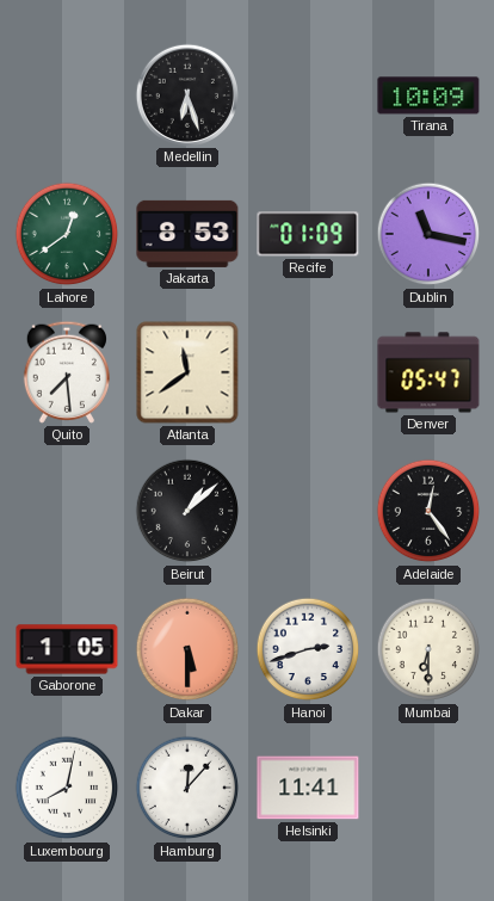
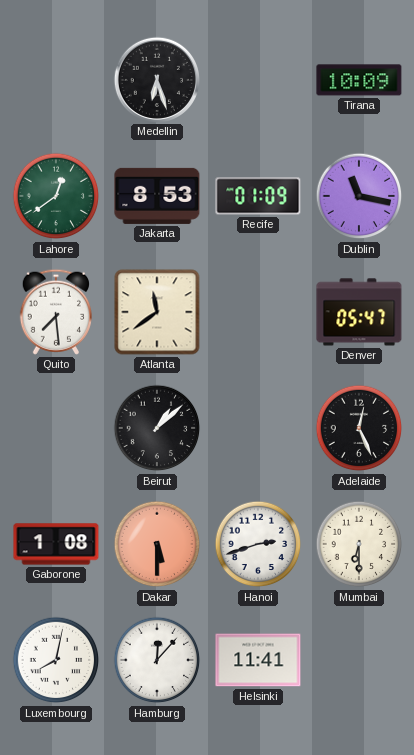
Adelaide: 12:24 -> 12:26 (359, 428)
Gaborone: 1:05 -> 1:08 (56, 544)
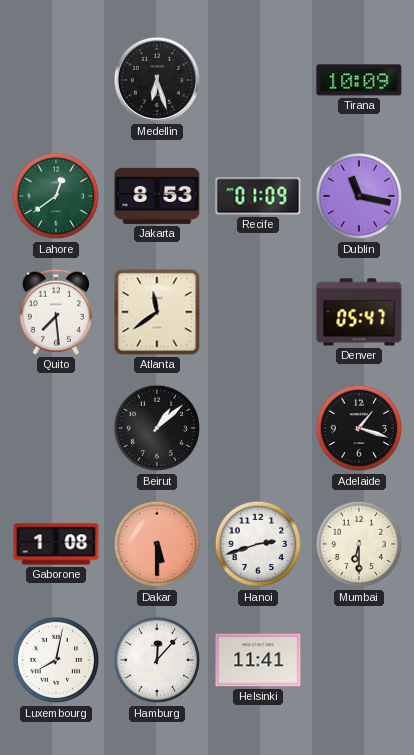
Adelaide: 12:26 -> 1:18 (359, 428)
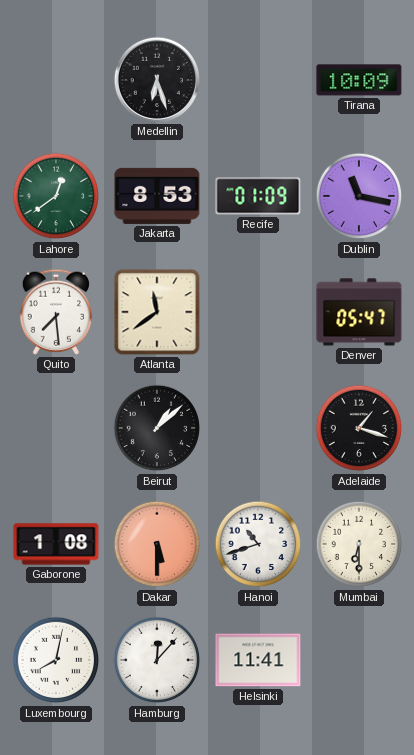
Hanoi: 2:42 -> 10:42 (258, 544)
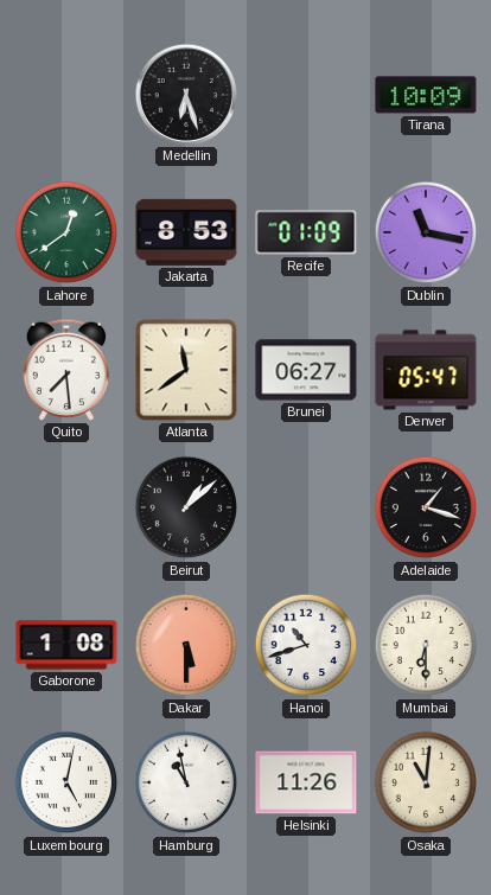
Brunei: none -> 06:27 (306, 370)
Luxembourg: 8:02 -> 5:02 (66, 782)
Hamburg: 12:07 -> 10:58 (186, 782)
Helsinki: 11:41 -> 11:26 (306, 782)
Osaka: none -> 11:01 (426, 782)
